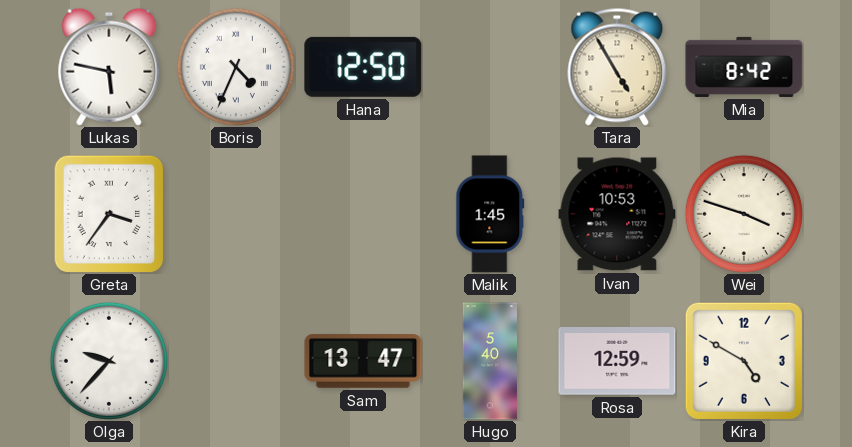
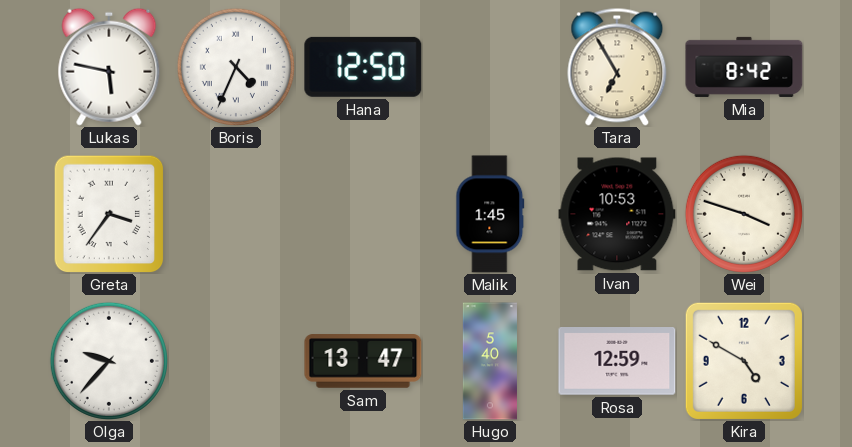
Tara: 4:55 -> 6:55 (617, 67)
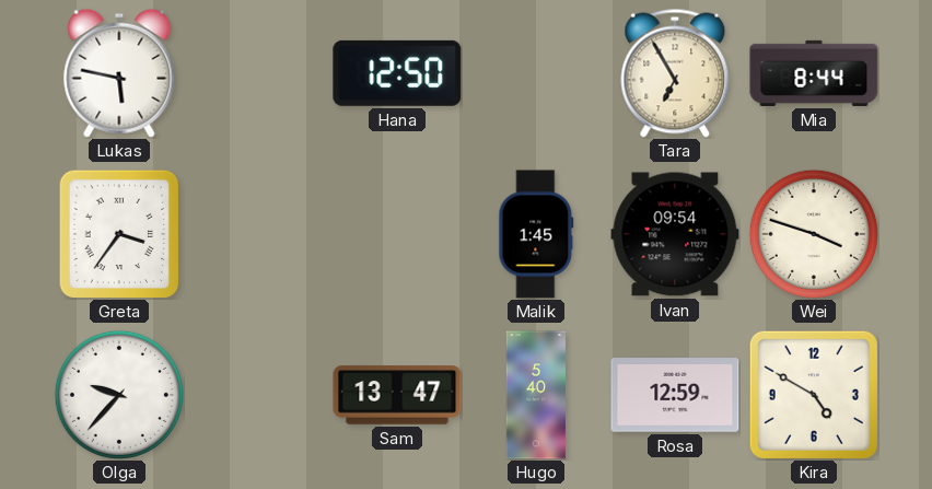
Boris: 4:34 -> none (236, 67)
Mia: 8:42 -> 8:44 (814, 73)
Ivan: 10:53 -> 09:54 (675, 234)
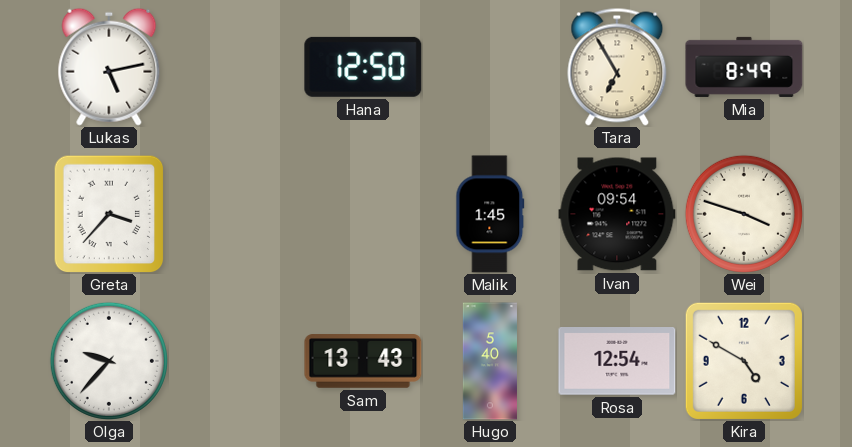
Lukas: 5:47 -> 5:13 (109, 67)
Mia: 8:44 -> 8:49 (744, 67)
Greta: 3:36 -> 3:37 (109, 214)
Sam: 13:47 -> 13:43 (363, 361)
Rosa: 12:59 -> 12:54 (617, 362)
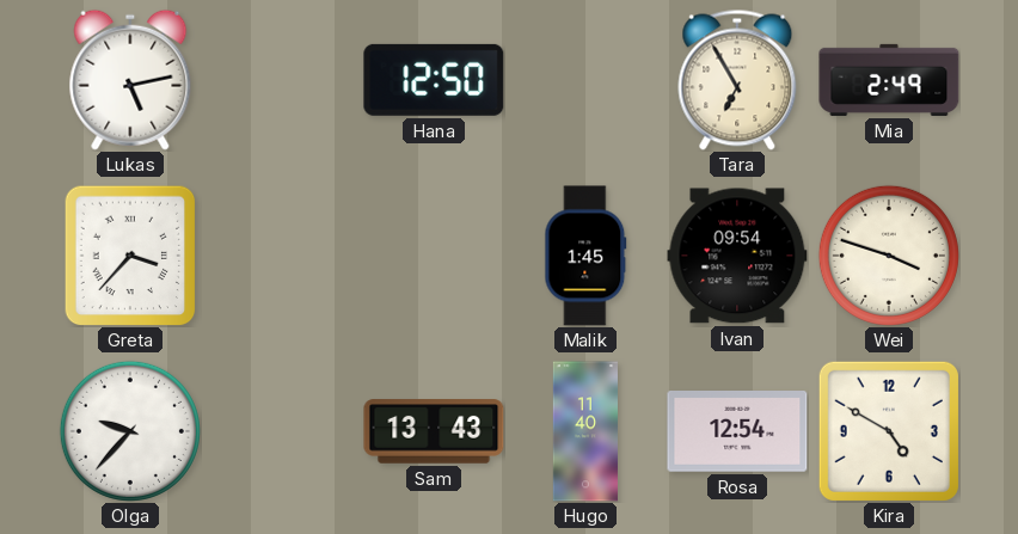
Mia: 8:49 -> 2:49 (889, 80)
Hugo: 5:40 -> 11:40 (585, 431)
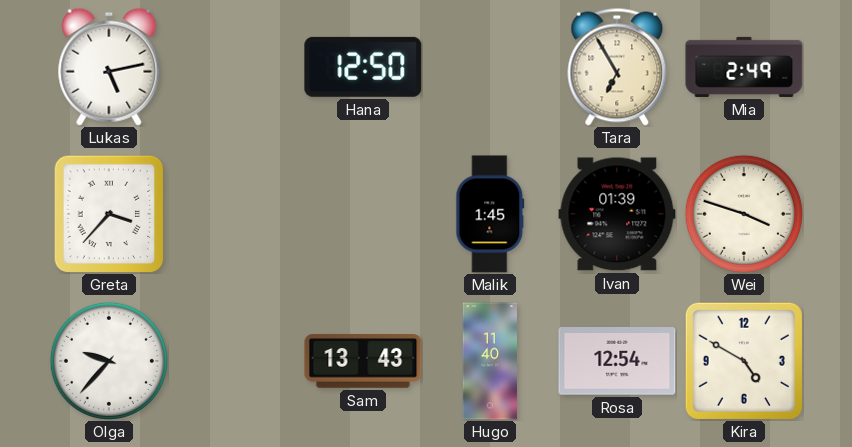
Ivan: 09:54 -> 01:39 (617, 214)
